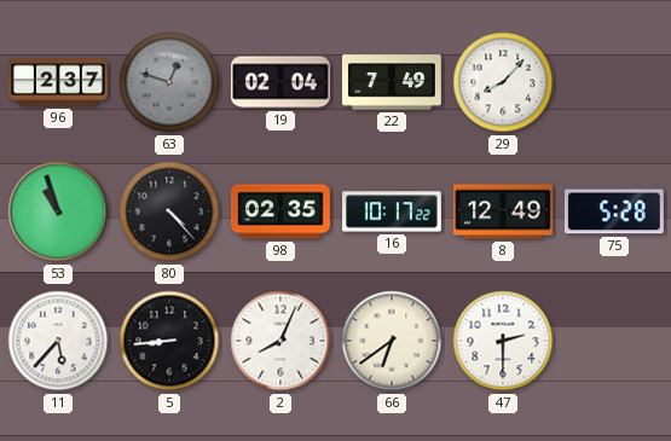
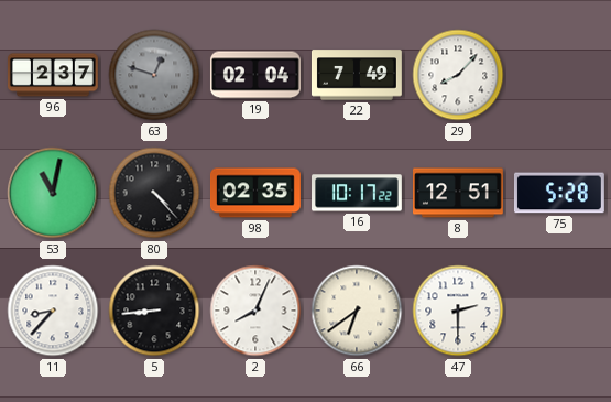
53: 10:57 -> 11:02 (53, 193)
8: 12:49 -> 12:51 (459, 193)
11: 5:37 -> 8:37 (53, 311)
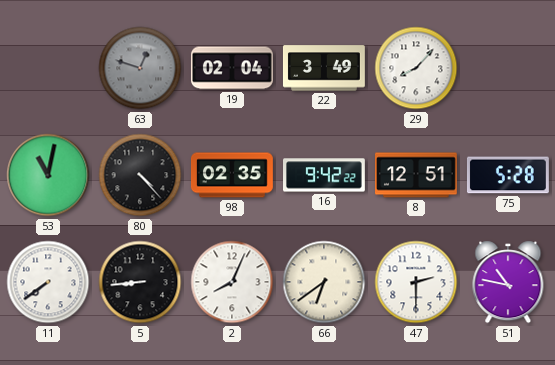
96: 2:37 -> none (53, 75)
22: 7:49 -> 3:49 (324, 68)
16: 10:17 -> 9:42 (325, 175)
11: 8:37 -> 7:39 (48, 282)
51: none -> 10:47 (508, 282)
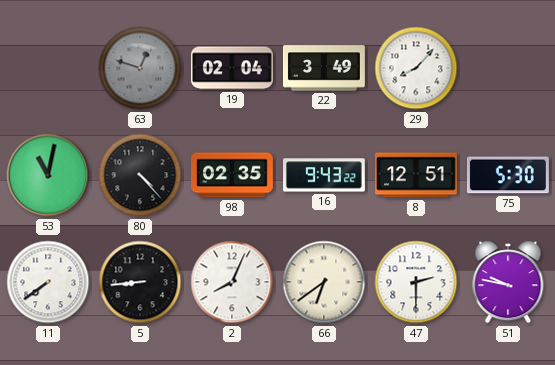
16: 9:42 -> 9:43 (325, 175)
75: 5:28 -> 5:30 (508, 175)
51: 10:47 -> 9:47 (508, 282)
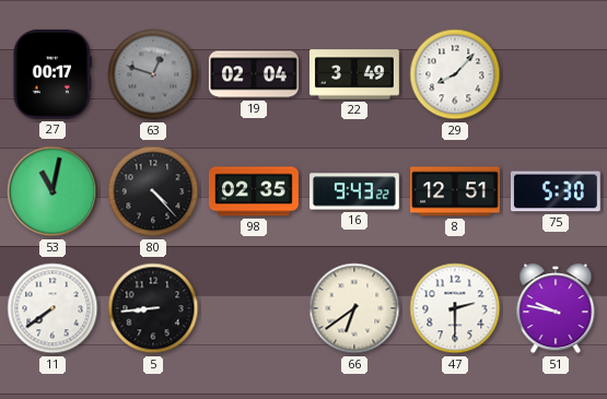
27: none -> 00:17 (52, 74)
2: 8:04 -> none (232, 282)
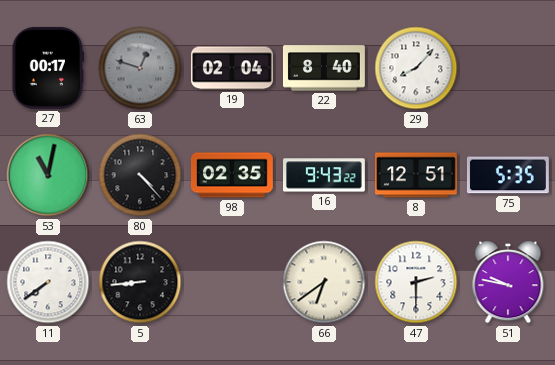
22: 3:49 -> 8:40 (324, 68)
75: 5:30 -> 5:35 (508, 175)
